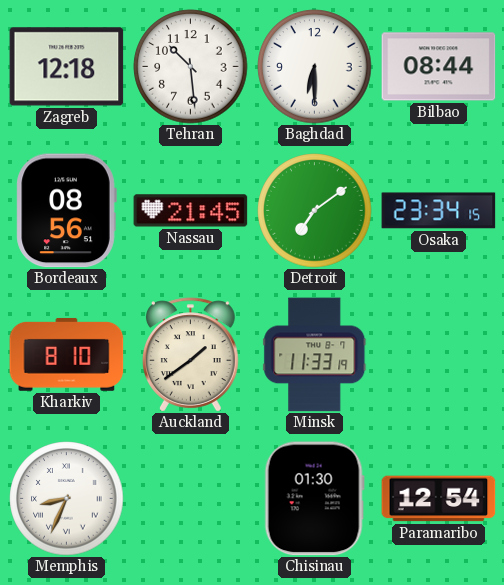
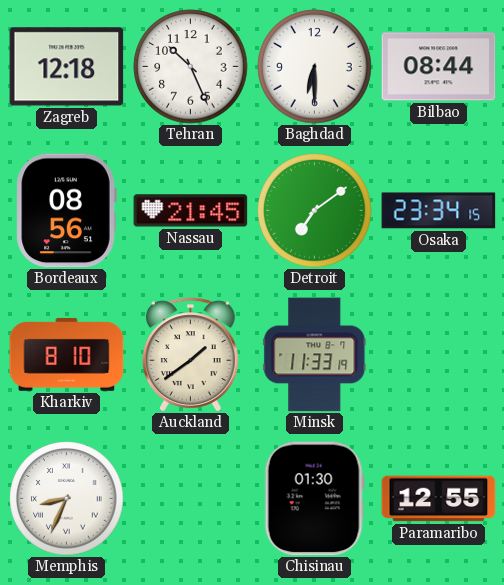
Tehran: 10:29 -> 10:26 (191, 67)
Paramaribo: 12:54 -> 12:55 (439, 499)
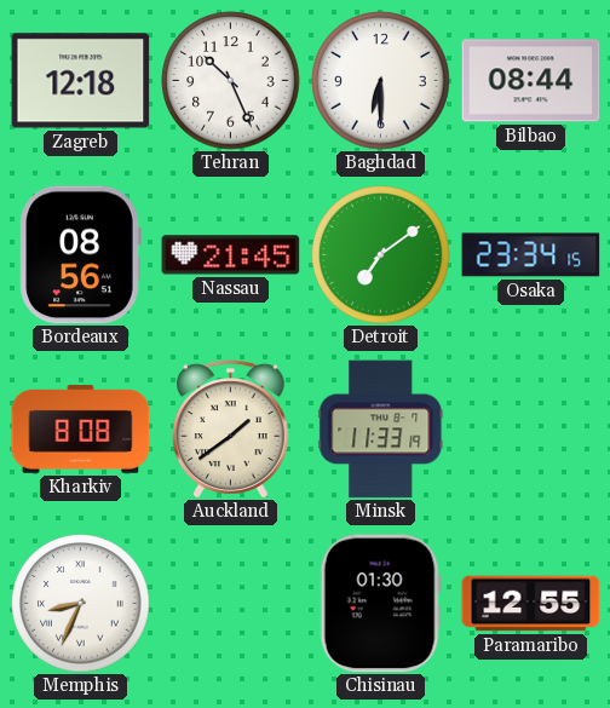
Kharkiv: 8:10 -> 8:08 (81, 428)
